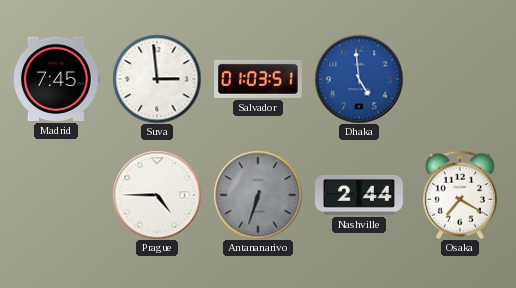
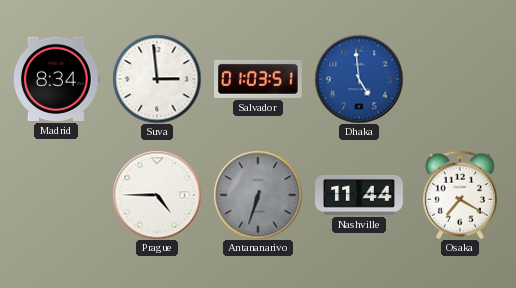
Madrid: 7:45 -> 8:34 (57, 79)
Nashville: 2:44 -> 11:44 (359, 195)
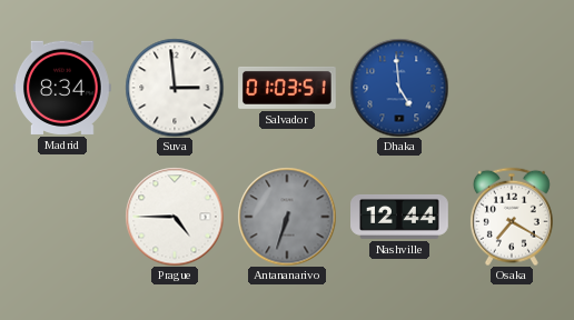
Nashville: 11:44 -> 12:44 (399, 217)
